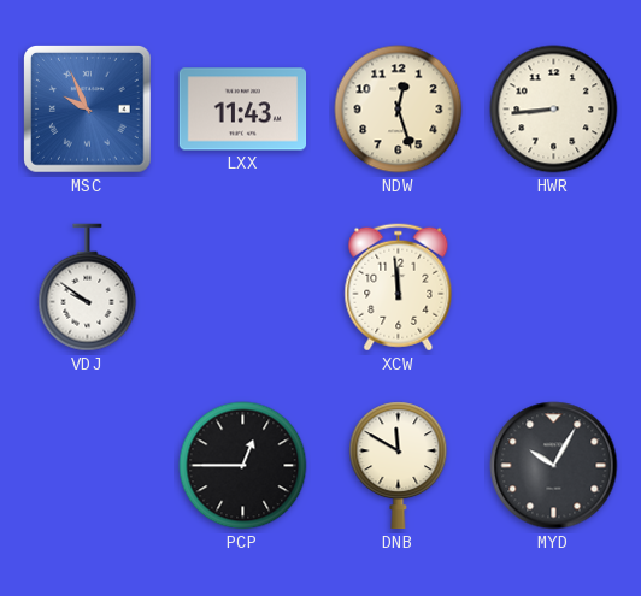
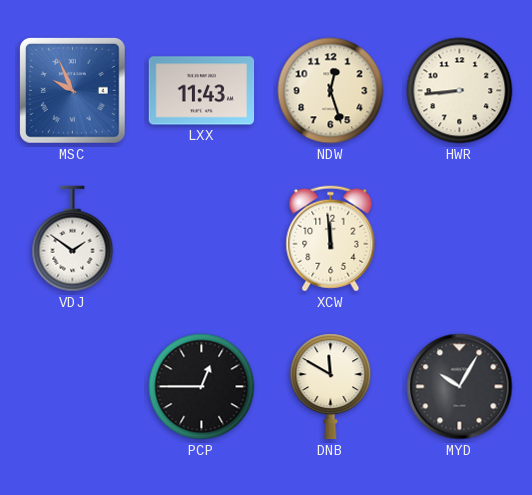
VDJ: 9:51 -> 1:51 (73, 239)
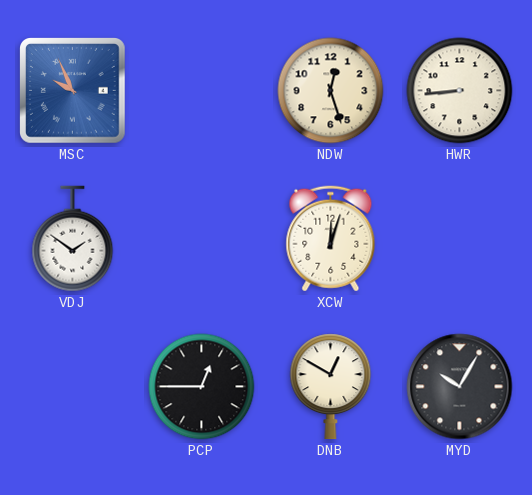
LXX: 11:43 -> none (202, 91)
XCW: 11:59 -> 12:03 (331, 239)
DNB: 11:50 -> 12:50 (331, 387)
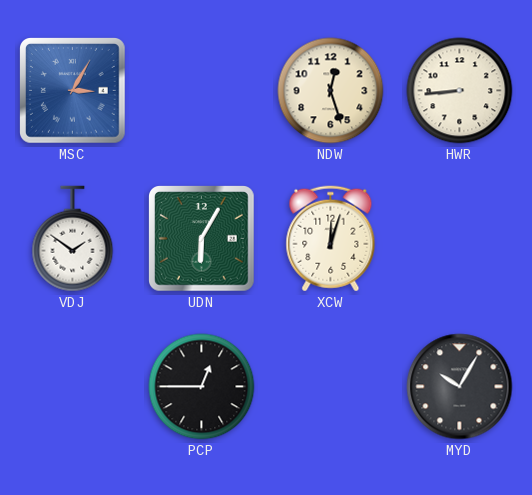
MSC: 9:56 -> 3:05 (73, 91)
UDN: none -> 6:05 (202, 239)
DNB: 12:50 -> none (331, 387)
